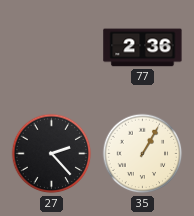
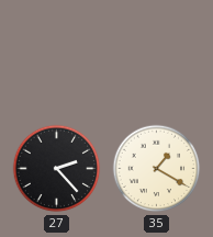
77: 2:36 -> none (143, 48)
35: 1:05 -> 1:20 (157, 169)
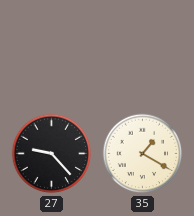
27: 2:23 -> 9:23 (52, 154)
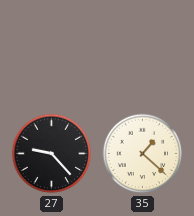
35: 1:20 -> 1:22 (143, 154)
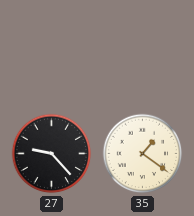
35: 1:22 -> 1:21 (143, 154)
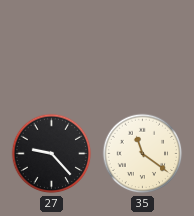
35: 1:21 -> 11:21 (143, 154)
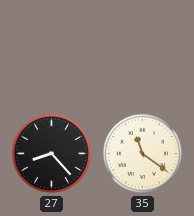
27: 9:23 -> 8:23 (52, 154)
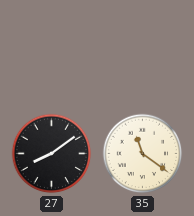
27: 8:23 -> 8:09 (52, 154)
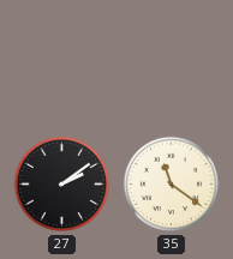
27: 8:09 -> 2:09 (62, 185)
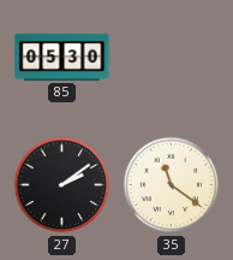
85: none -> 05:30 (62, 57)
